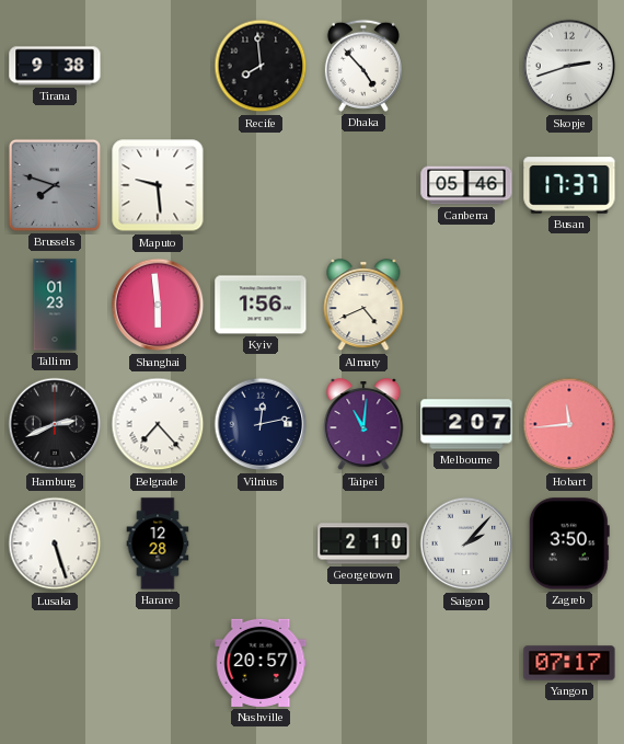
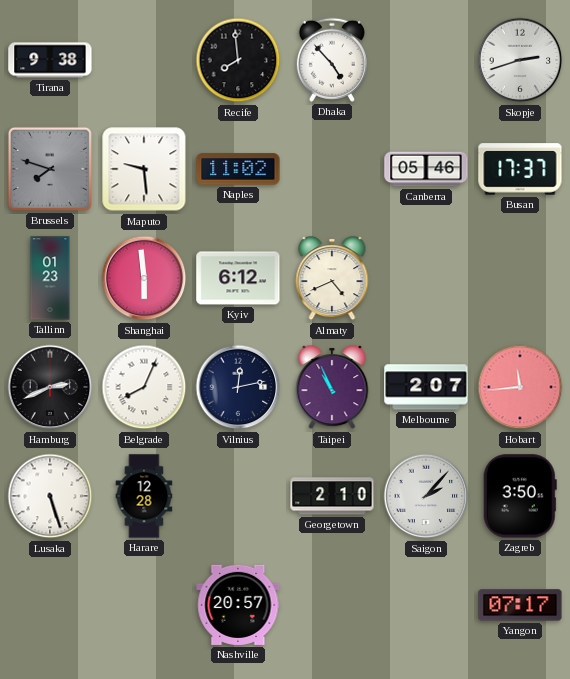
Naples: none -> 11:02 (238, 169)
Kyiv: 1:56 -> 6:12 (238, 278)
Belgrade: 7:23 -> 8:04 (144, 387)
Taipei: 11:01 -> 10:56 (332, 388)
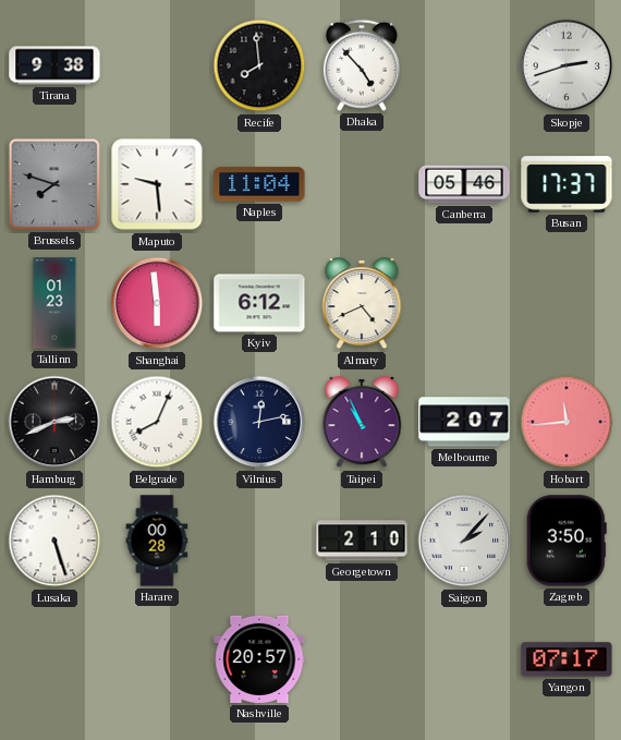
Naples: 11:02 -> 11:04 (259, 184)
Harare: 12:28 -> 00:28 (157, 541)
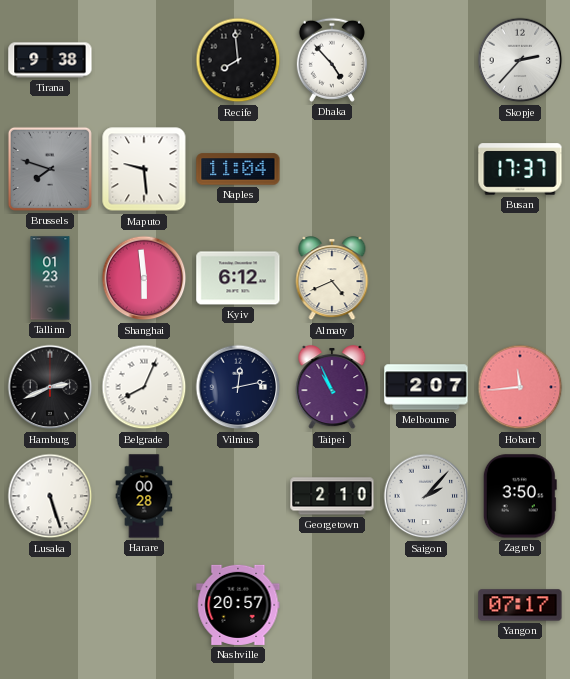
Skopje: 2:42 -> 2:37 (520, 60)
Canberra: 05:46 -> none (464, 184)
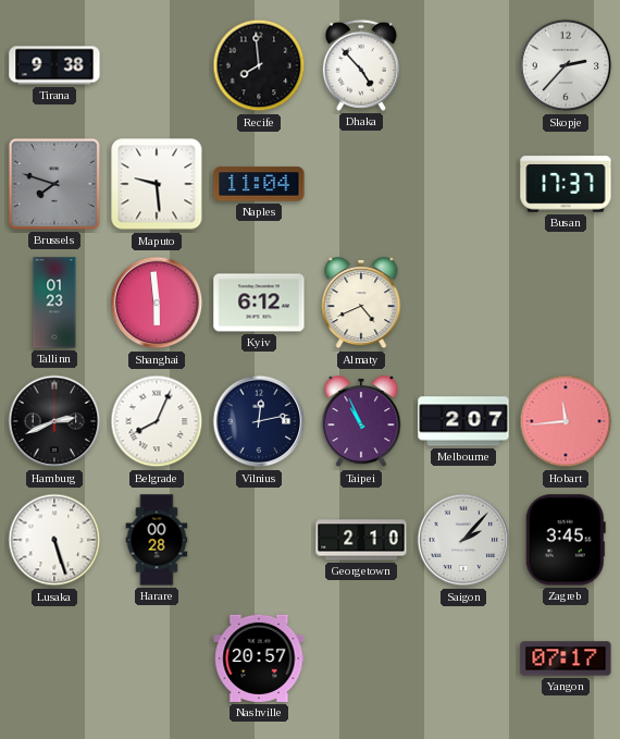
Zagreb: 3:50 -> 3:45 (566, 540)
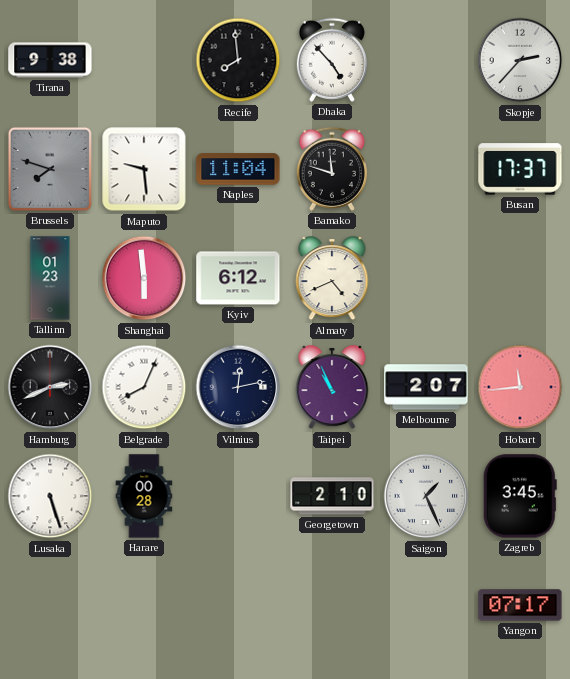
Bamako: none -> 11:48 (332, 169)
Saigon: 2:07 -> 1:26 (426, 496)
Nashville: 20:57 -> none (259, 658)
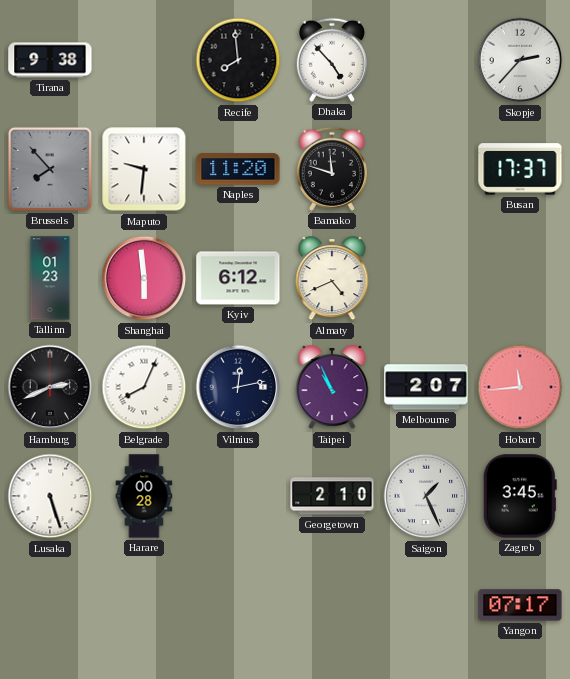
Brussels: 7:48 -> 7:53 (50, 169)
Maputo: 9:29 -> 9:31 (144, 169)
Naples: 11:04 -> 11:20 (238, 169)
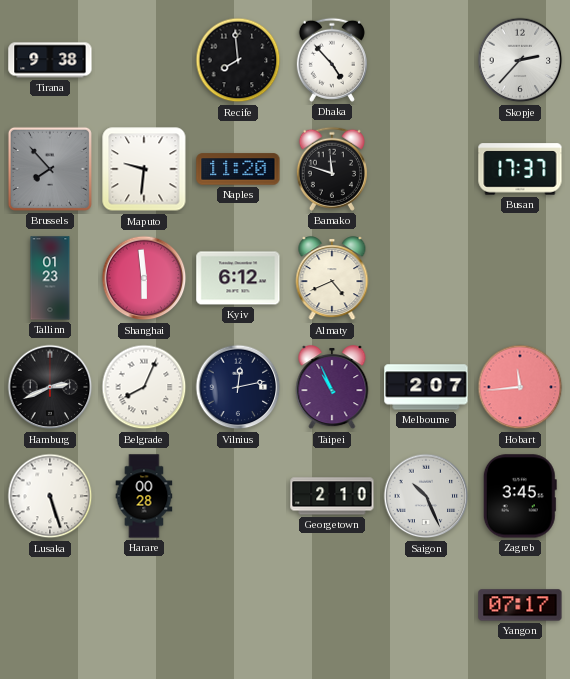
Saigon: 1:26 -> 10:26 (426, 496)
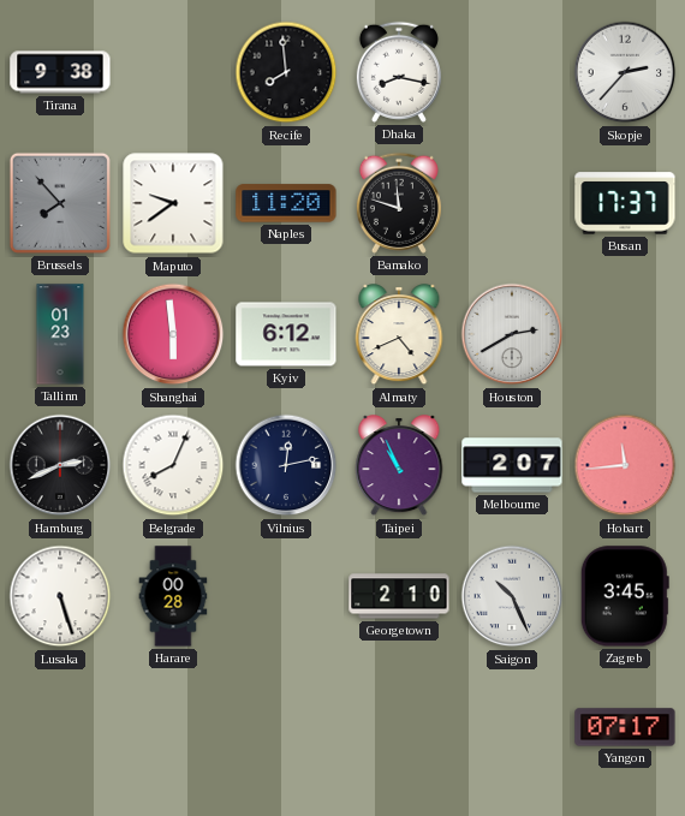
Dhaka: 4:53 -> 8:17 (399, 72)
Maputo: 9:31 -> 9:39 (173, 203)
Houston: none -> 2:40 (512, 334)
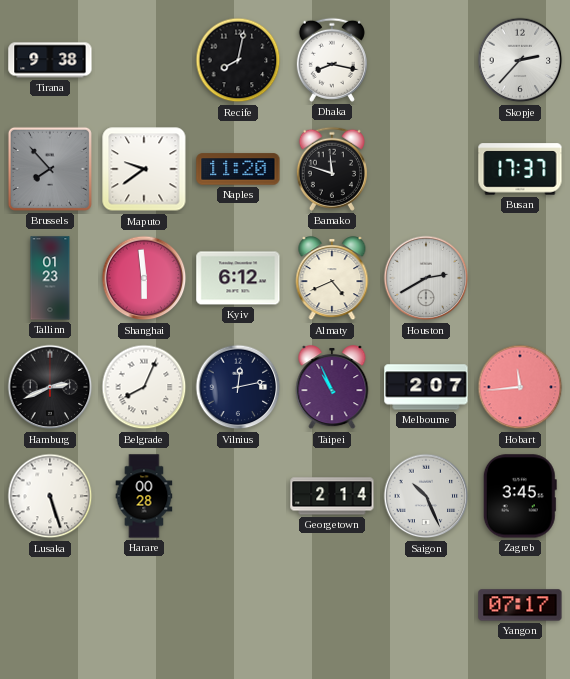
Recife: 7:59 -> 8:02 (238, 60)
Georgetown: 2:10 -> 2:14 (332, 496)
